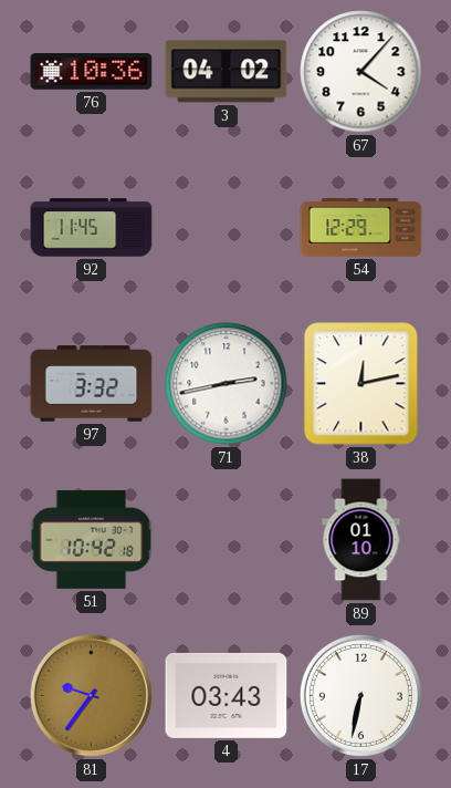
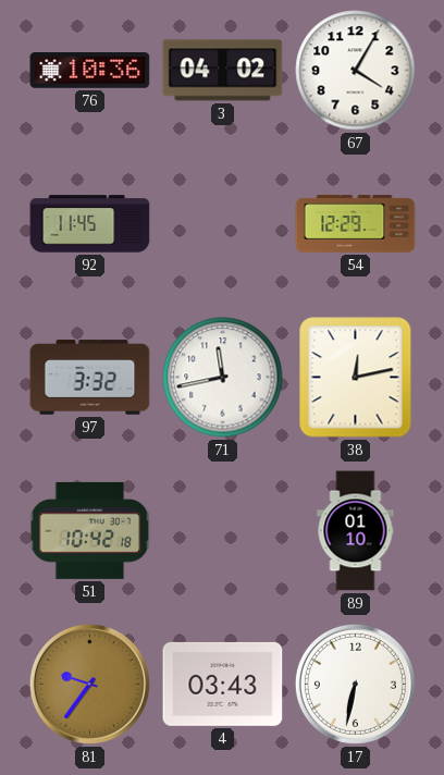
67: 4:07 -> 4:05 (356, 71)
71: 2:43 -> 11:43 (223, 378)
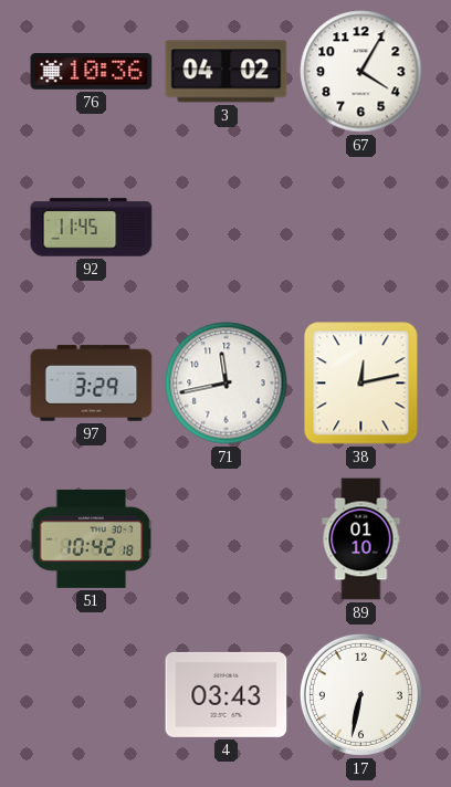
54: 12:29 -> none (356, 224)
97: 3:32 -> 3:29 (92, 384)
81: 9:36 -> none (89, 684)
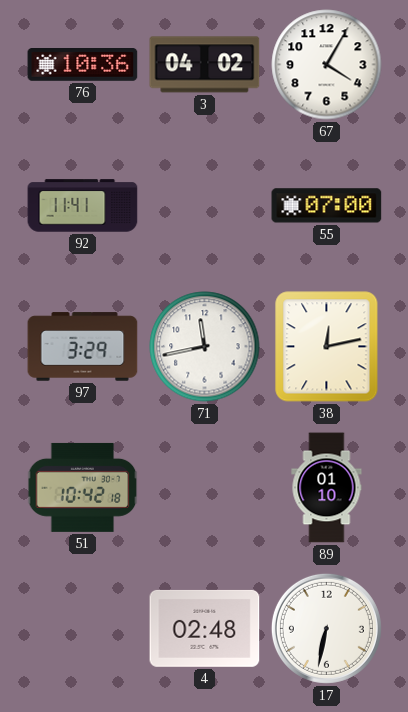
92: 11:45 -> 11:41 (83, 206)
55: none -> 07:00 (327, 206)
4: 03:43 -> 02:48 (205, 628)
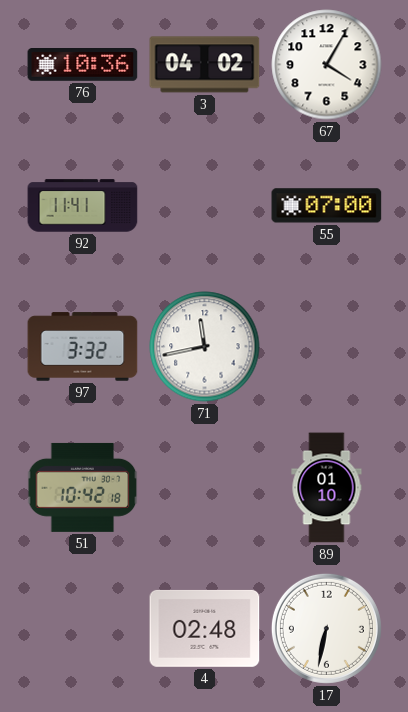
97: 3:29 -> 3:32 (83, 347)
38: 12:13 -> none (327, 347)
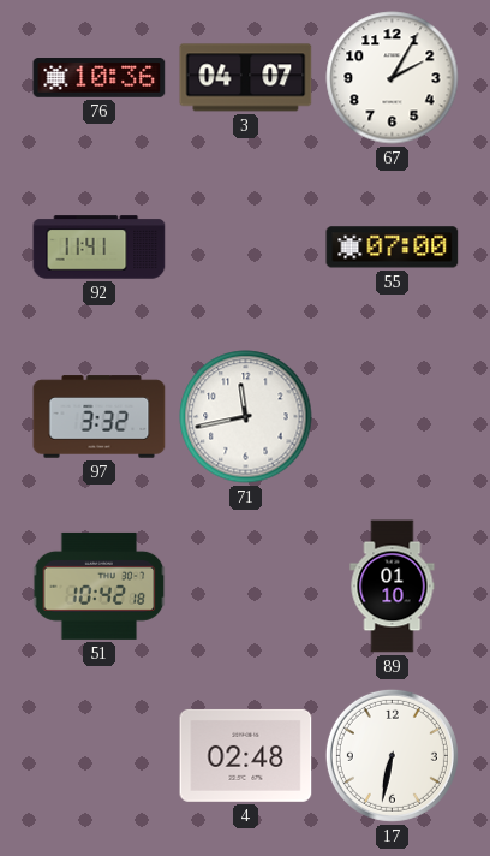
3: 04:02 -> 04:07 (246, 78)
67: 4:05 -> 2:05 (393, 78)
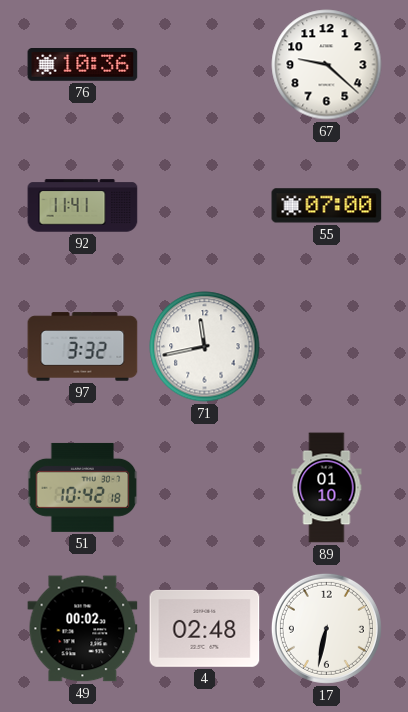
3: 04:07 -> none (246, 78)
67: 2:05 -> 9:22 (327, 65)
49: none -> 00:02 (83, 629)
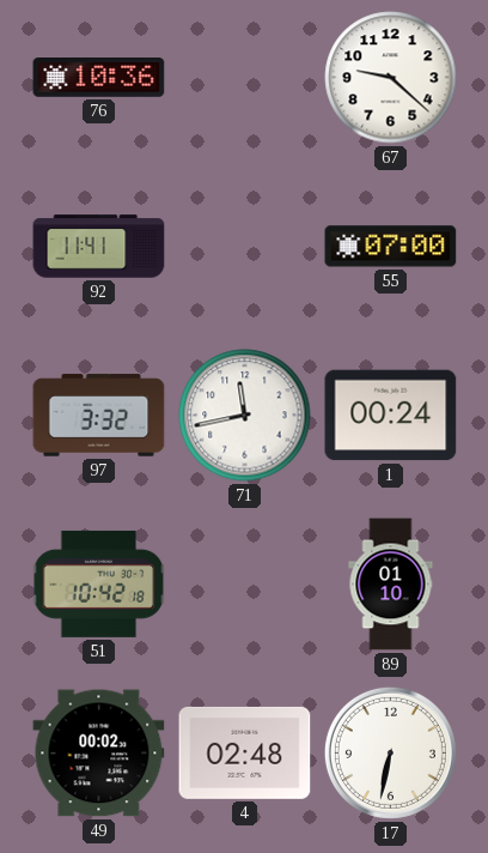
1: none -> 00:24 (391, 416)
